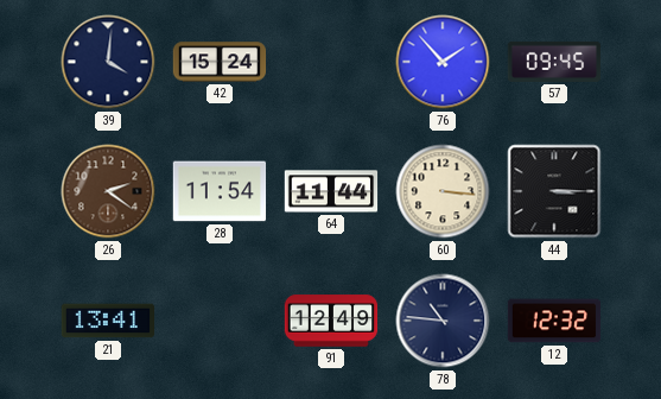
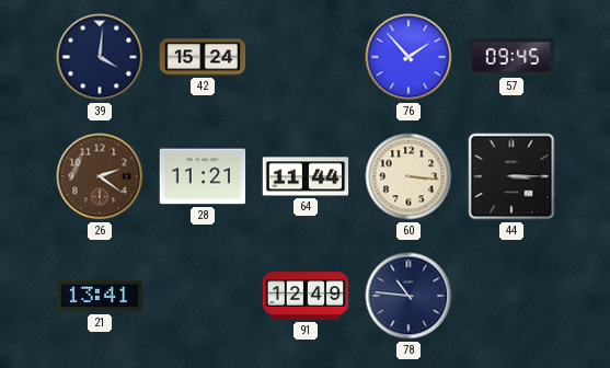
28: 11:54 -> 11:21 (203, 176)
12: 12:32 -> none (554, 321)
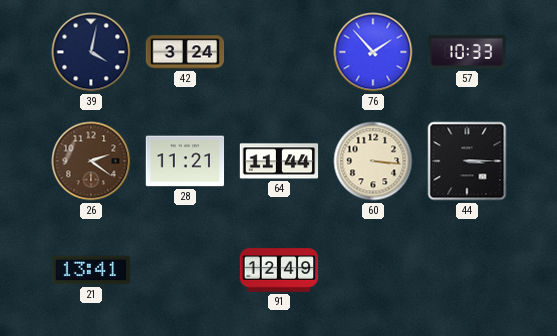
39: 4:01 -> 4:02 (91, 52)
42: 15:24 -> 3:24 (185, 52)
57: 09:45 -> 10:33 (467, 52)
78: 10:46 -> none (408, 296)
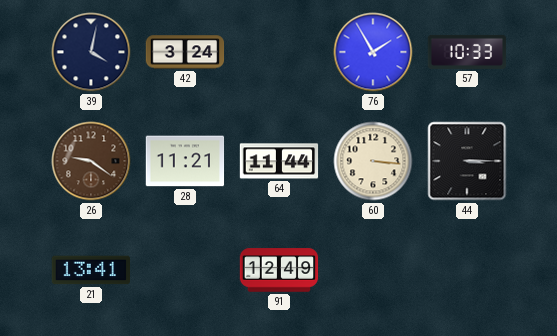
76: 1:53 -> 1:55 (373, 52)
26: 2:21 -> 9:21 (91, 161)
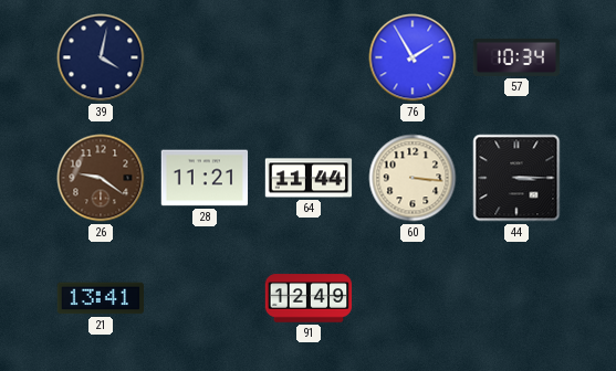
42: 3:24 -> none (185, 52)
57: 10:33 -> 10:34 (516, 57)
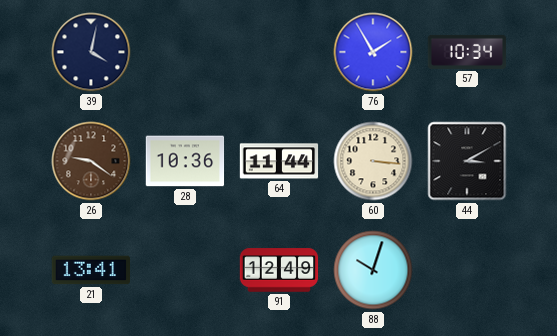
28: 11:21 -> 10:36 (185, 161)
44: 3:15 -> 3:10 (467, 161)
88: none -> 10:03 (373, 270)
